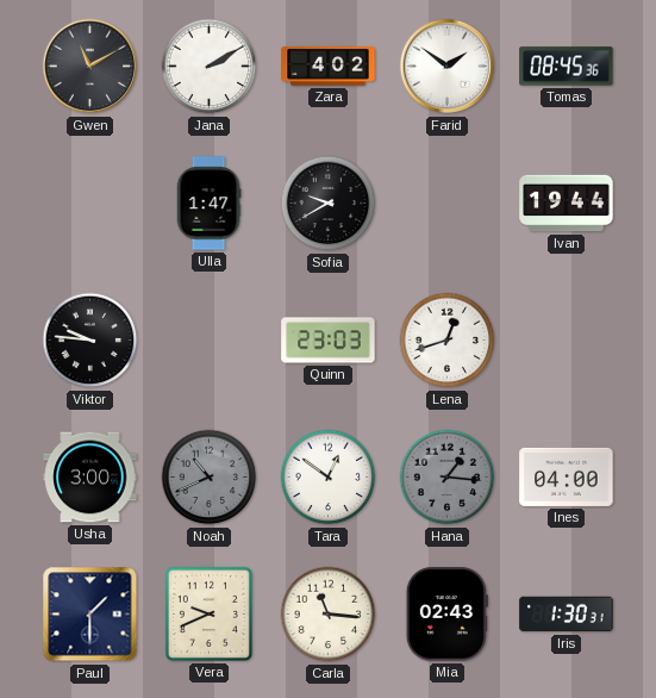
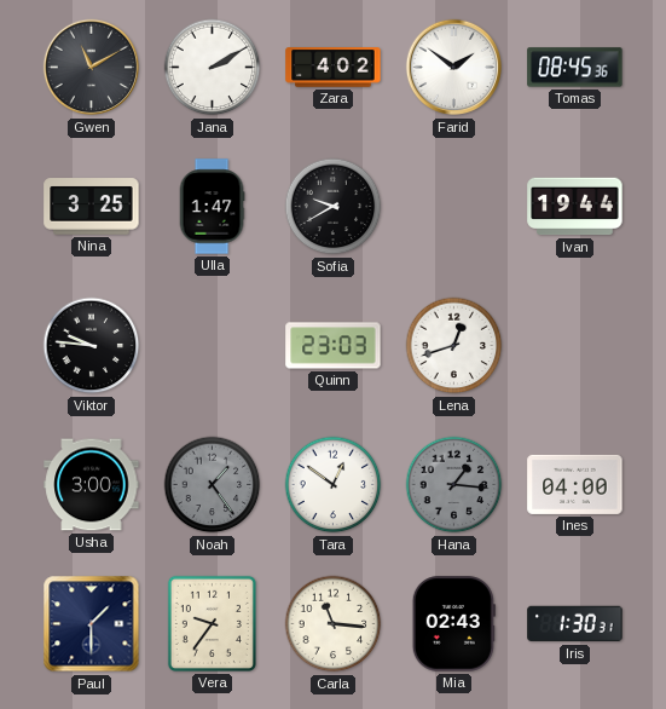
Nina: none -> 3:25 (92, 207)
Noah: 10:41 -> 1:24 (213, 485)
Vera: 9:41 -> 9:36 (212, 623)
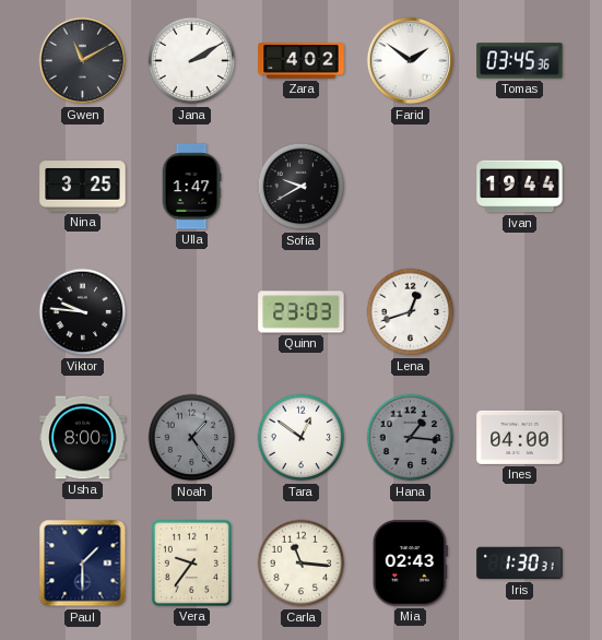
Tomas: 08:45 -> 03:45 (520, 61)
Usha: 3:00 -> 8:00 (83, 438)
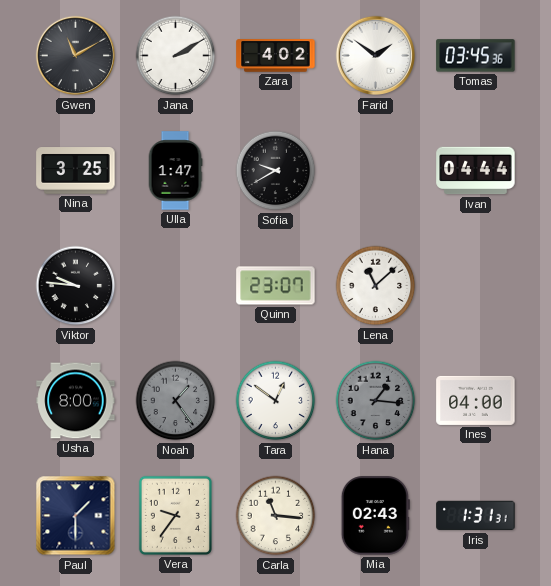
Ivan: 19:44 -> 04:44 (476, 171)
Quinn: 23:03 -> 23:07 (276, 286)
Lena: 12:42 -> 11:08 (376, 286)
Iris: 1:30 -> 1:31 (476, 516)
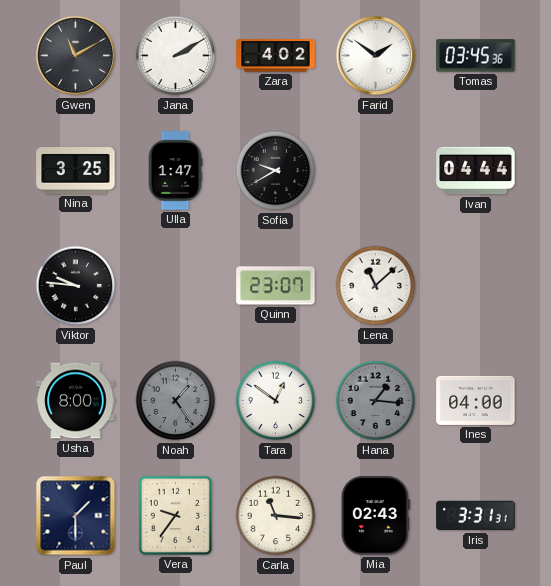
Iris: 1:31 -> 3:31 (476, 516)
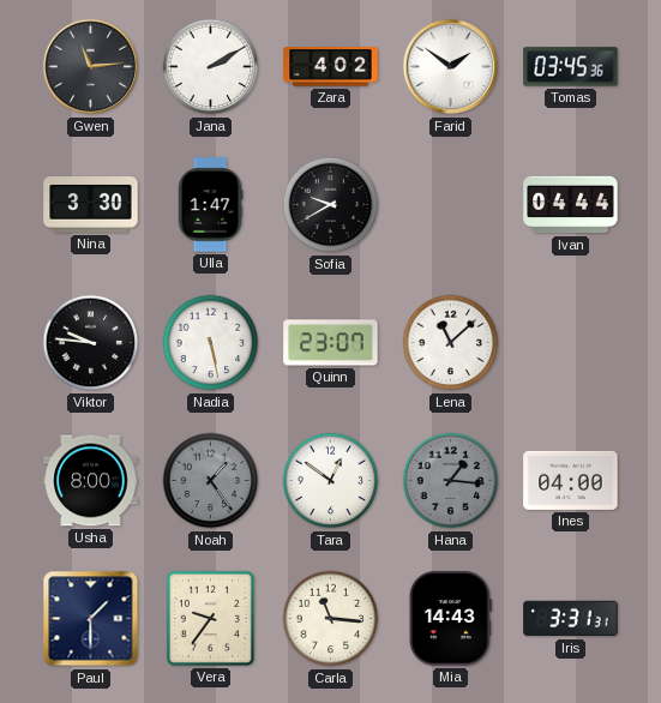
Gwen: 11:10 -> 11:14 (91, 67)
Nina: 3:25 -> 3:30 (91, 205)
Nadia: none -> 5:28 (211, 343)
Mia: 02:43 -> 14:43 (450, 619)
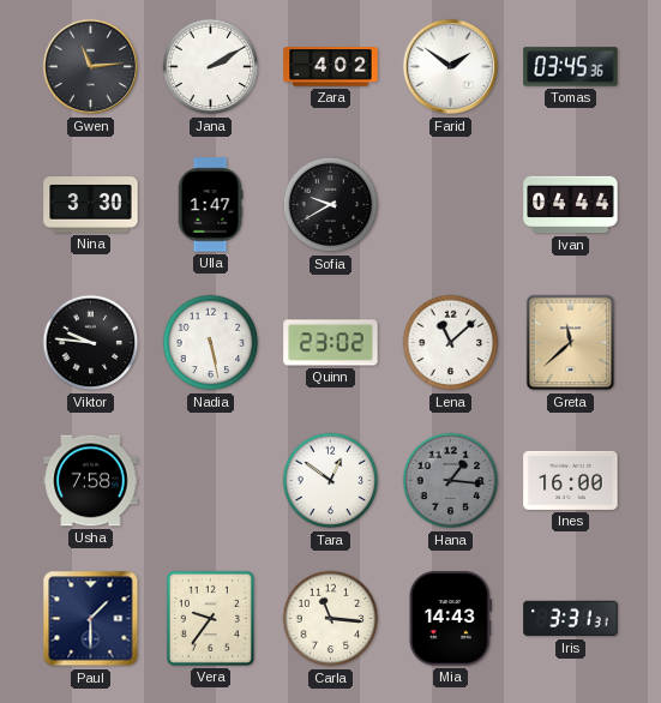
Quinn: 23:07 -> 23:02 (331, 343)
Greta: none -> 11:38 (571, 343)
Usha: 8:00 -> 7:58 (91, 481)
Noah: 1:24 -> none (211, 481)
Ines: 04:00 -> 16:00 (571, 480)
